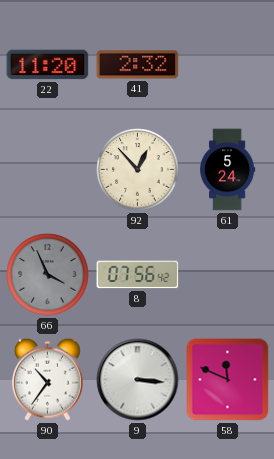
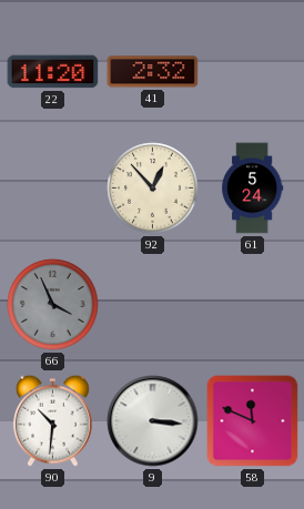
8: 07:56 -> none (138, 275)
90: 10:36 -> 10:31 (52, 420)
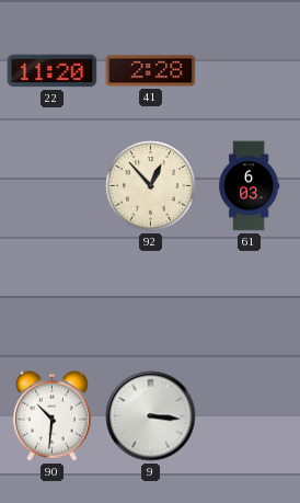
41: 2:32 -> 2:28 (151, 71)
61: 5:24 -> 6:03 (250, 186)
66: 3:56 -> none (53, 305)
58: 11:49 -> none (253, 421)
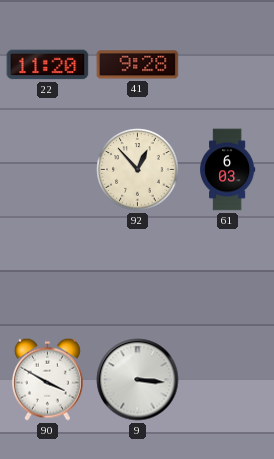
41: 2:28 -> 9:28 (138, 65)
90: 10:31 -> 3:50 (47, 379)
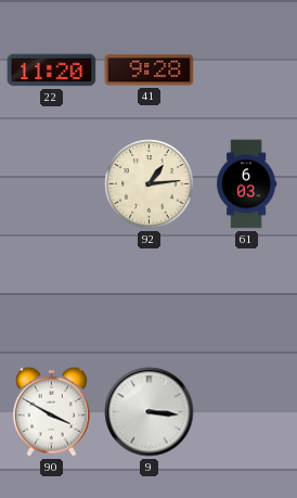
92: 12:53 -> 1:14 (150, 184)
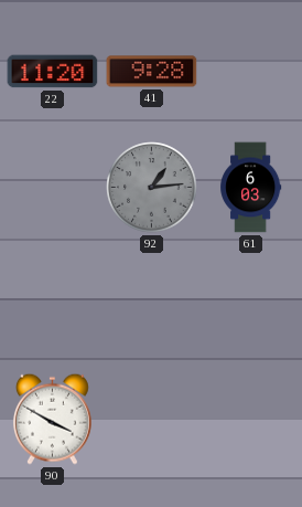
92 dial: cream -> grey (152, 188)
9: 3:16 -> none (150, 412)
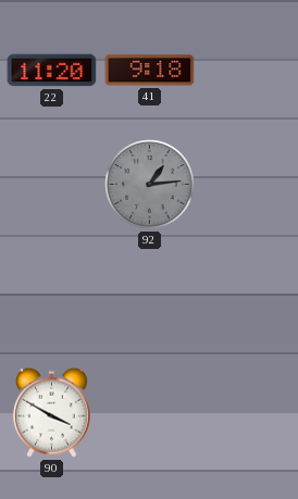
41: 9:28 -> 9:18 (150, 71)
61: 6:03 -> none (251, 188)
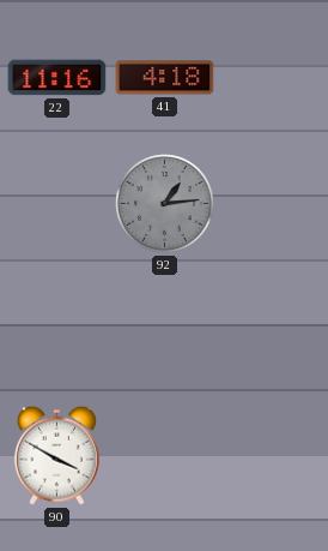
22: 11:20 -> 11:16 (57, 78)
41: 9:18 -> 4:18 (165, 78)
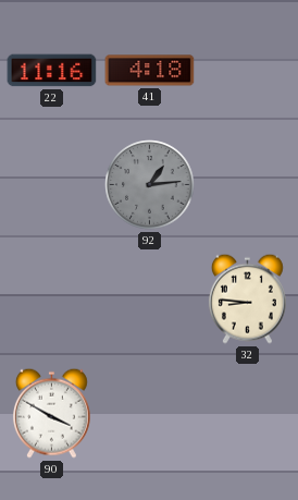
32: none -> 8:46 (247, 298)
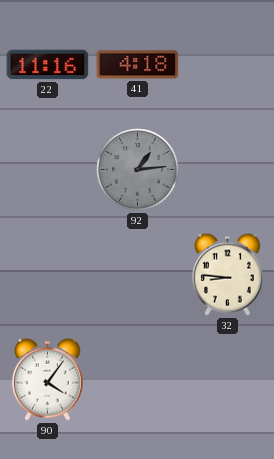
90: 3:50 -> 4:06 (47, 379)
